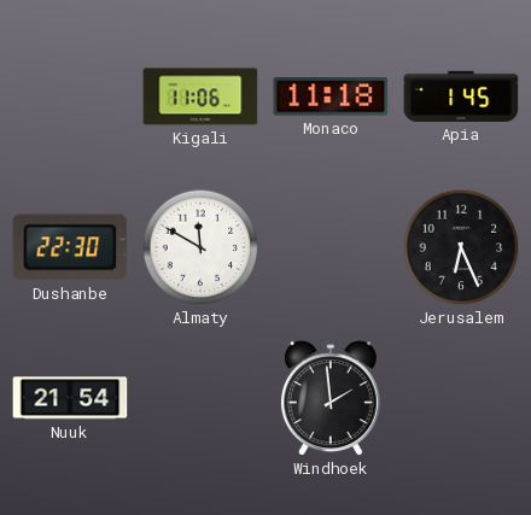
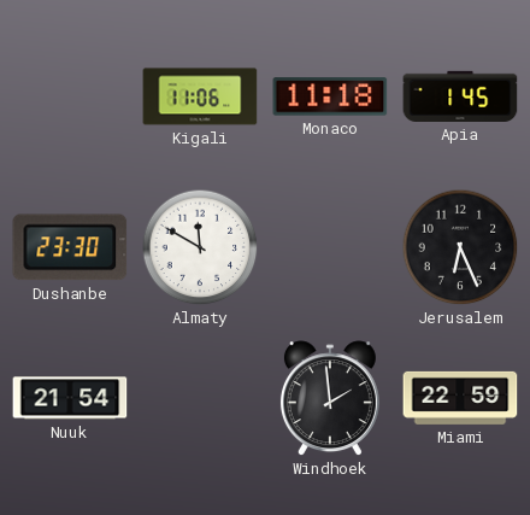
Dushanbe: 22:30 -> 23:30 (70, 247)
Miami: none -> 22:59 (460, 398)
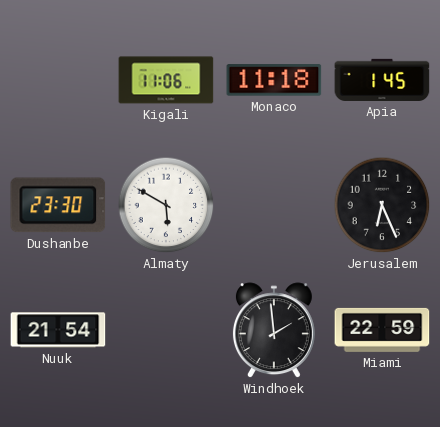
Almaty: 11:50 -> 5:50 (166, 205)
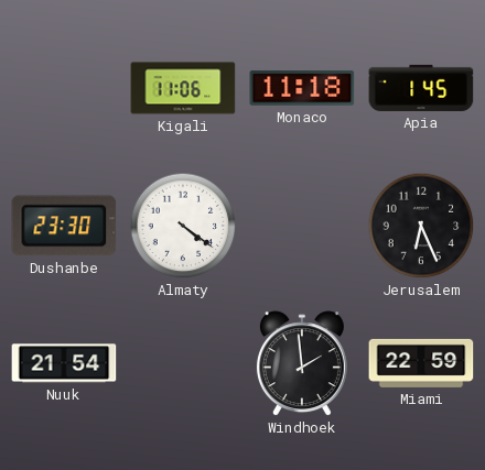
Almaty: 5:50 -> 4:21 (183, 226)
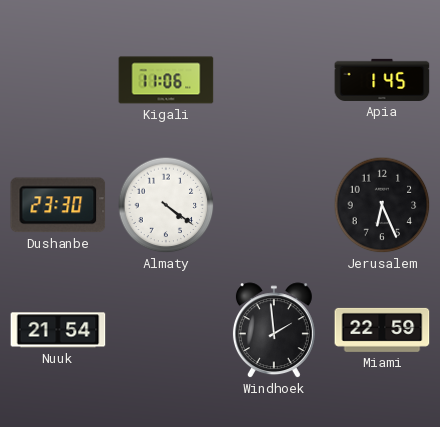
Monaco: 11:18 -> none (302, 88)
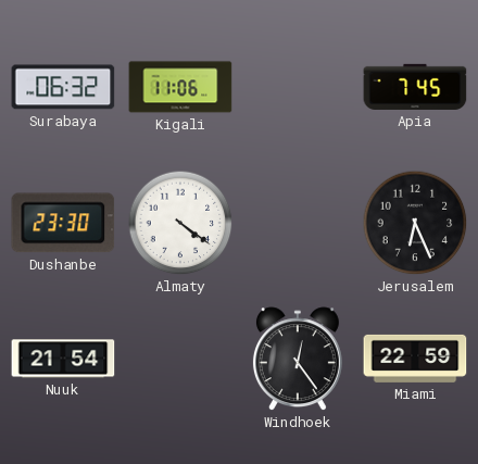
Surabaya: none -> 06:32 (63, 87)
Apia: 1:45 -> 7:45 (415, 87)
Windhoek: 1:59 -> 12:24 (298, 360)
